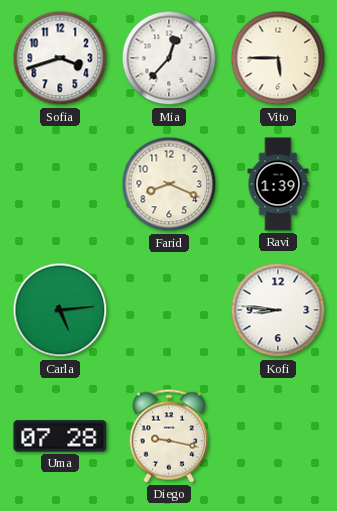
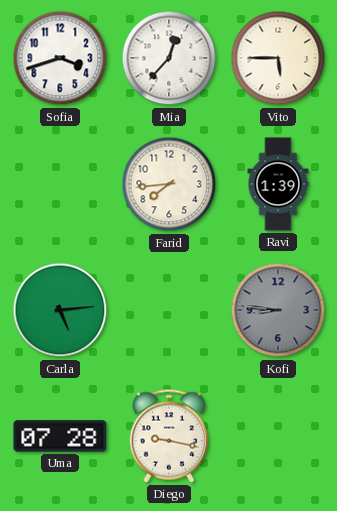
Farid: 8:19 -> 7:44 (169, 184)
Kofi dial: white -> grey (278, 310)
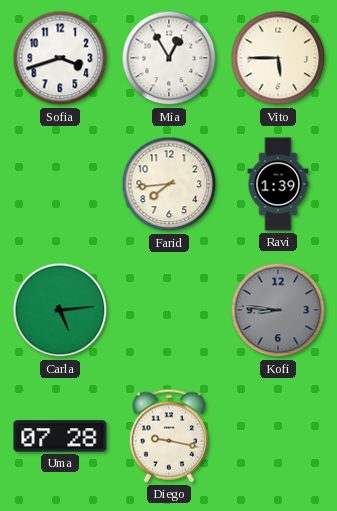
Mia: 12:37 -> 12:55 (169, 58)
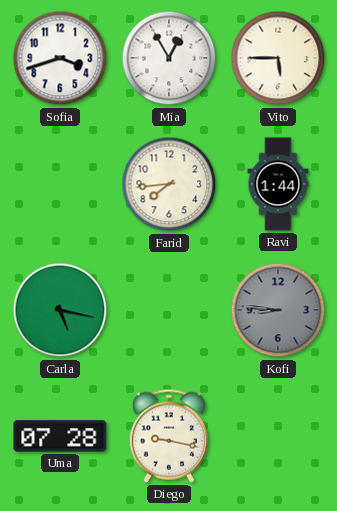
Ravi: 1:39 -> 1:44 (278, 184)
Carla: 5:14 -> 5:17 (60, 310)
